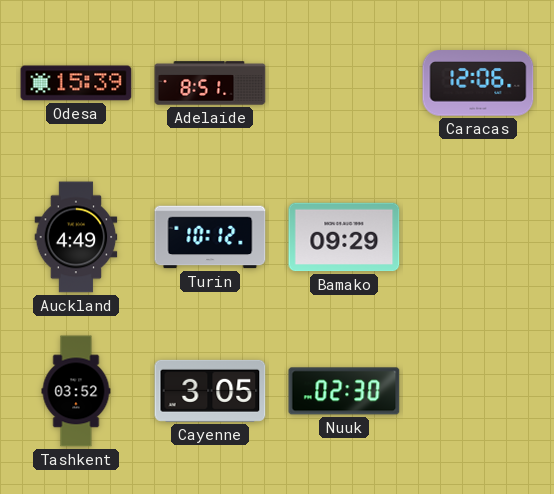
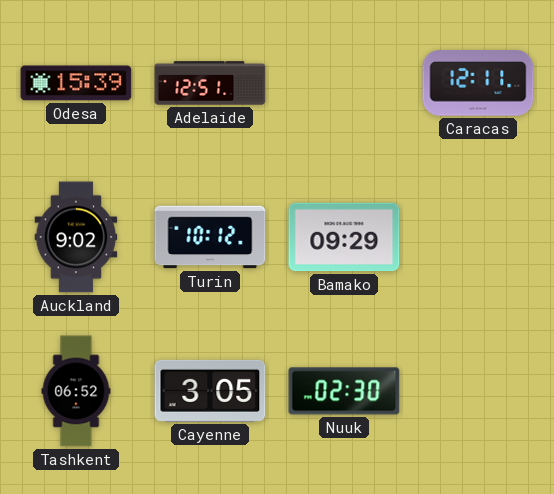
Adelaide: 8:51 -> 12:51 (210, 83)
Caracas: 12:06 -> 12:11 (478, 83)
Auckland: 4:49 -> 9:02 (76, 237)
Tashkent: 03:52 -> 06:52 (76, 391)
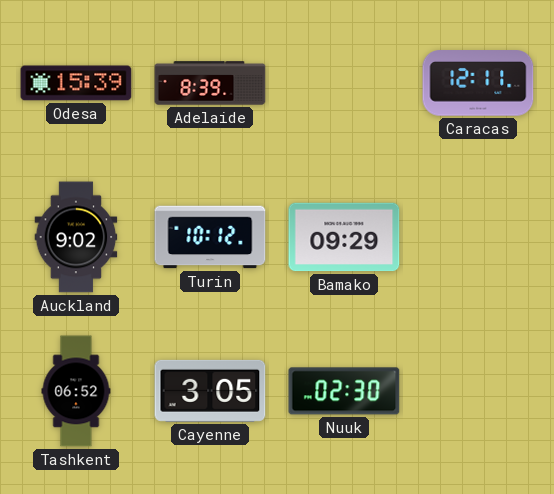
Adelaide: 12:51 -> 8:39 (210, 83)
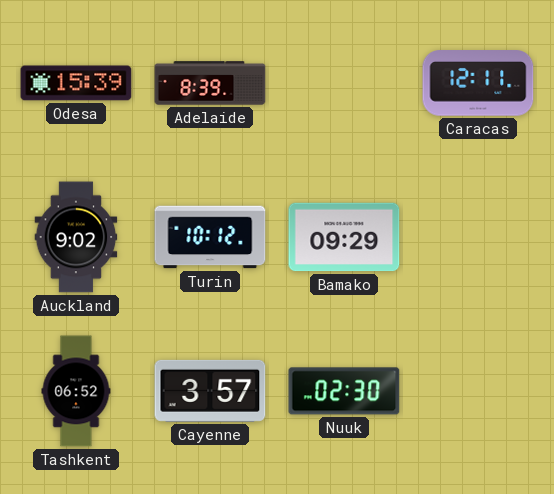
Cayenne: 3:05 -> 3:57 (210, 391)
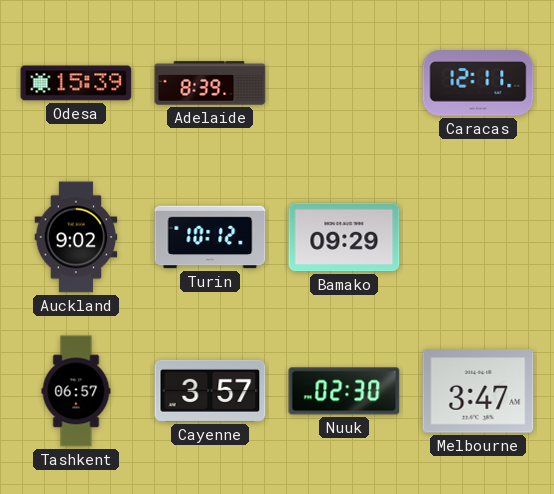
Tashkent: 06:52 -> 06:57 (76, 391)
Melbourne: none -> 3:47 (478, 391)
